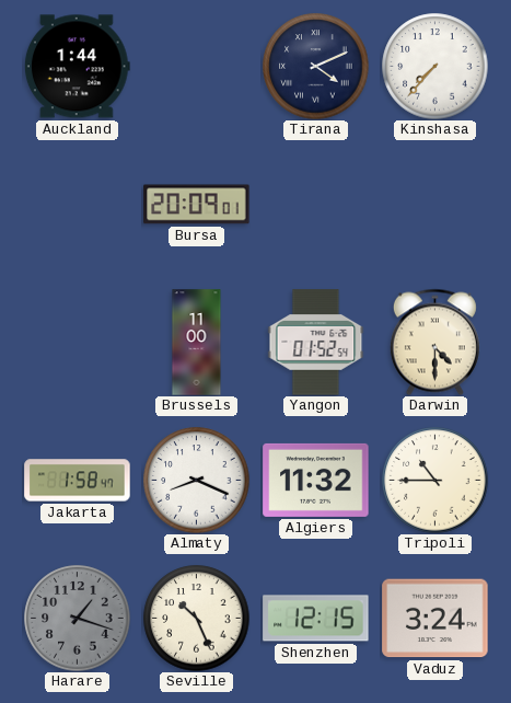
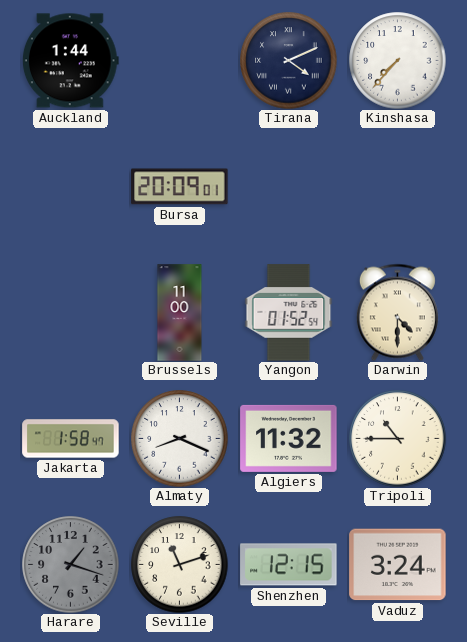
Seville: 10:26 -> 11:12 (180, 565)
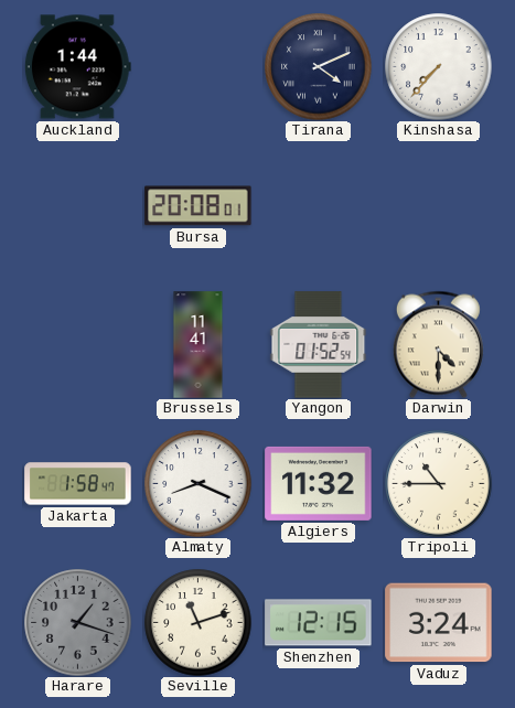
Bursa: 20:09 -> 20:08 (199, 206)
Brussels: 11:00 -> 11:41 (199, 345)
